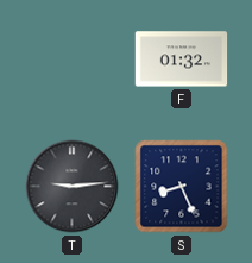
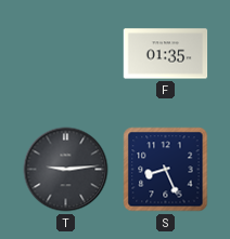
F: 01:32 -> 01:35 (166, 54)
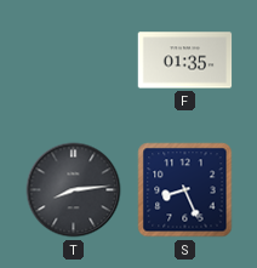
T: 9:14 -> 8:14 (74, 190)
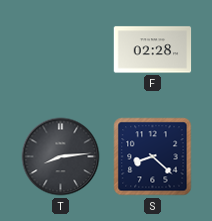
F: 01:35 -> 02:28 (153, 50)
S: 8:26 -> 8:22 (153, 157)
